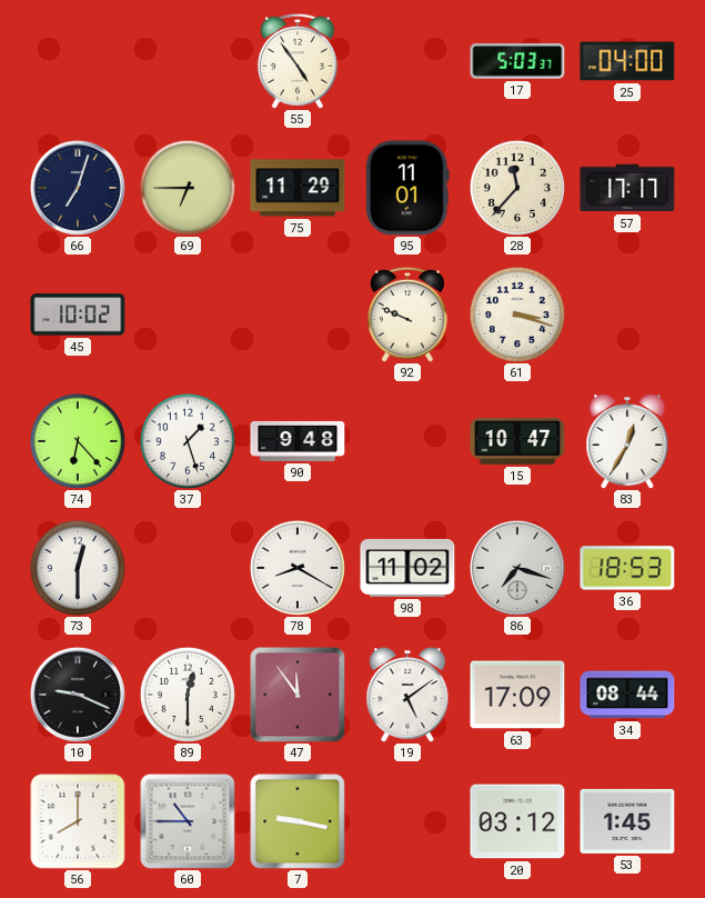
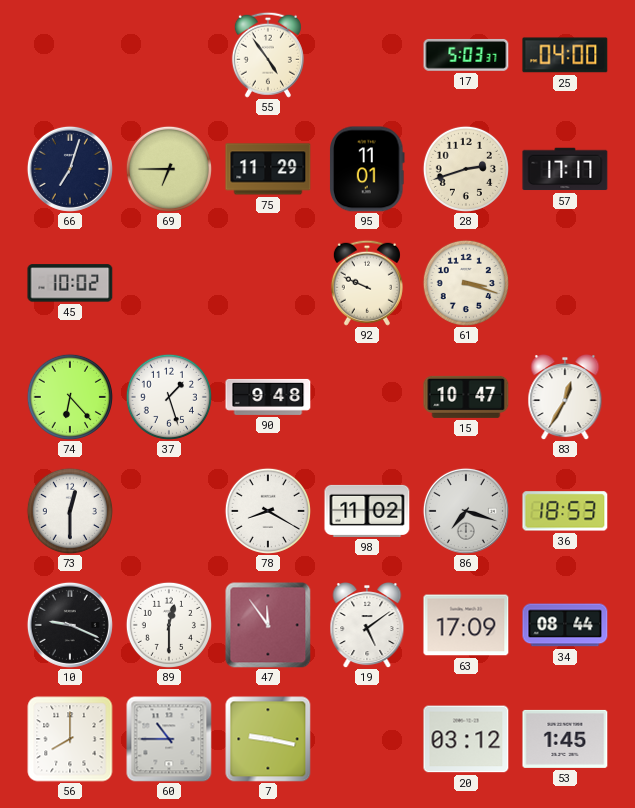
28: 11:37 -> 2:42 (466, 169)
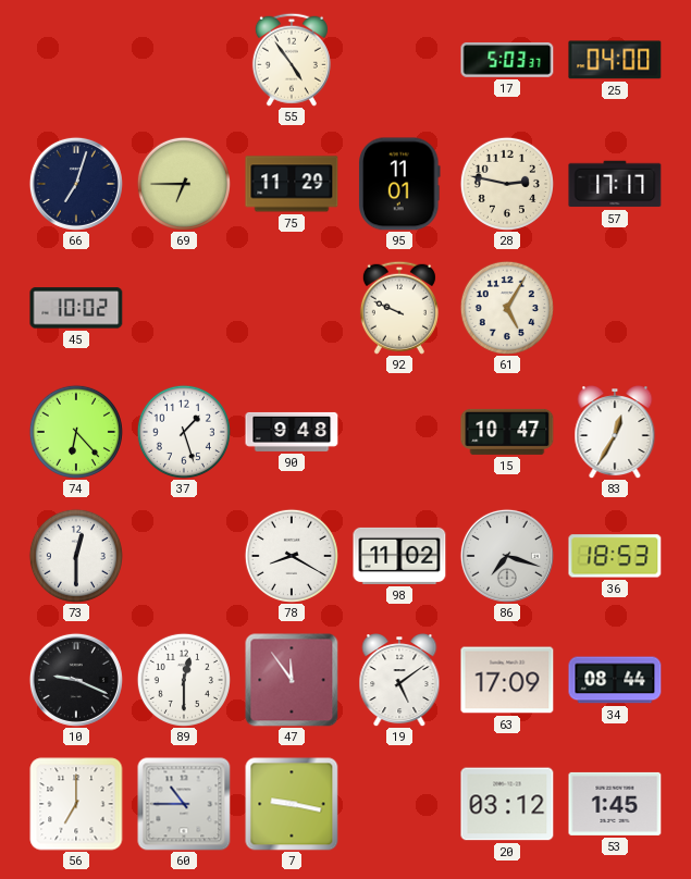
28: 2:42 -> 2:47 (507, 184)
61: 3:18 -> 5:05 (507, 308)
56: 8:00 -> 7:00 (76, 804)
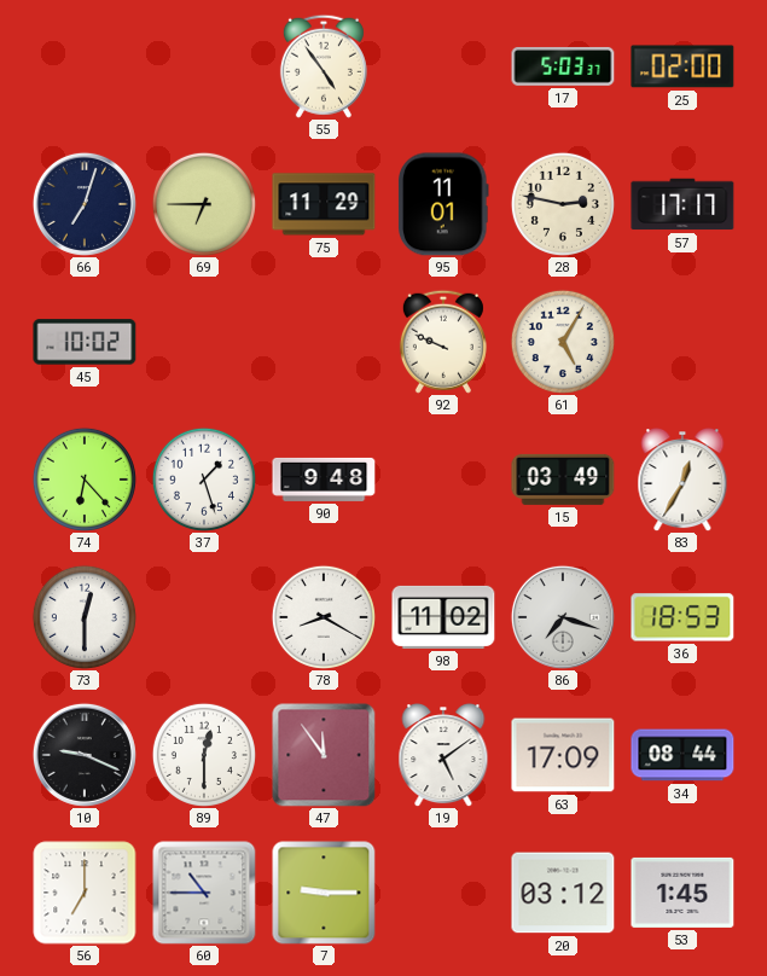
25: 04:00 -> 02:00 (682, 66)
15: 10:47 -> 03:49 (563, 480)
7: 9:17 -> 9:15 (324, 893)
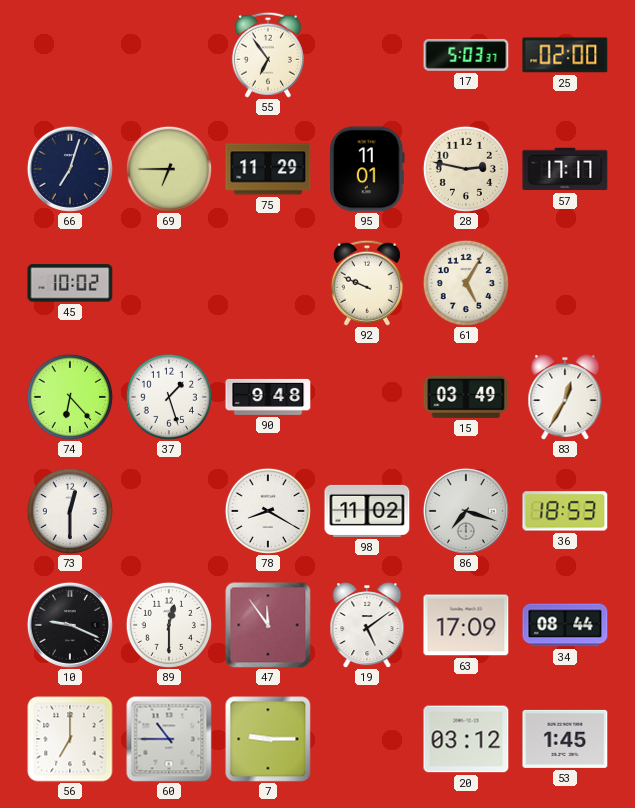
55: 4:54 -> 6:54 (268, 55)
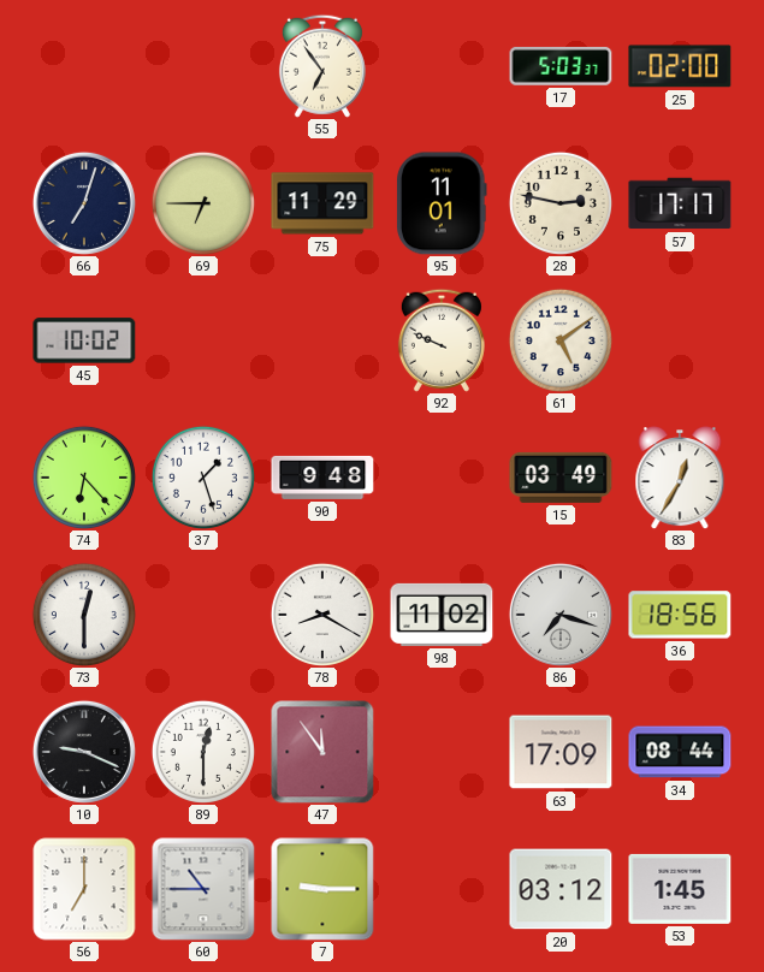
61: 5:05 -> 5:09 (561, 340)
36: 18:53 -> 18:56 (680, 615)
19: 5:09 -> none (367, 626)
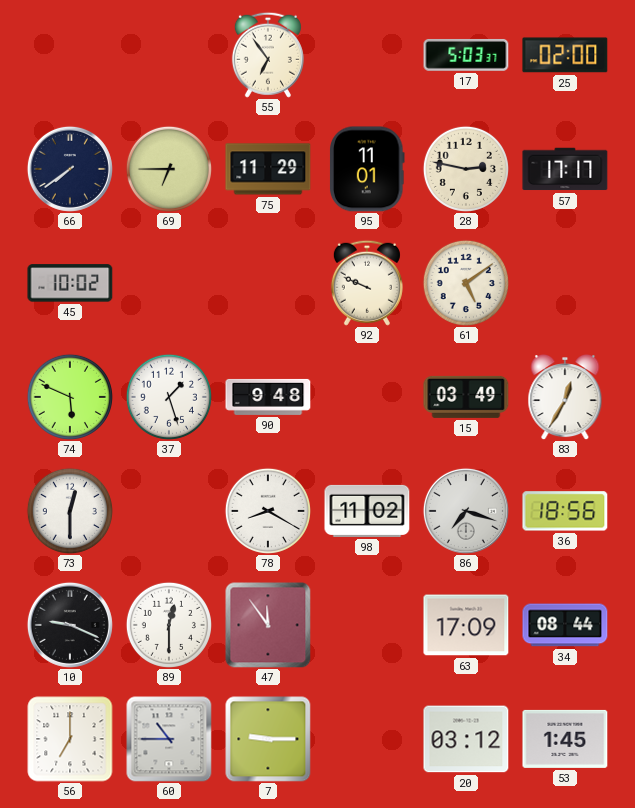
66: 7:03 -> 7:39 (70, 169)
74: 6:23 -> 5:49 (70, 397)
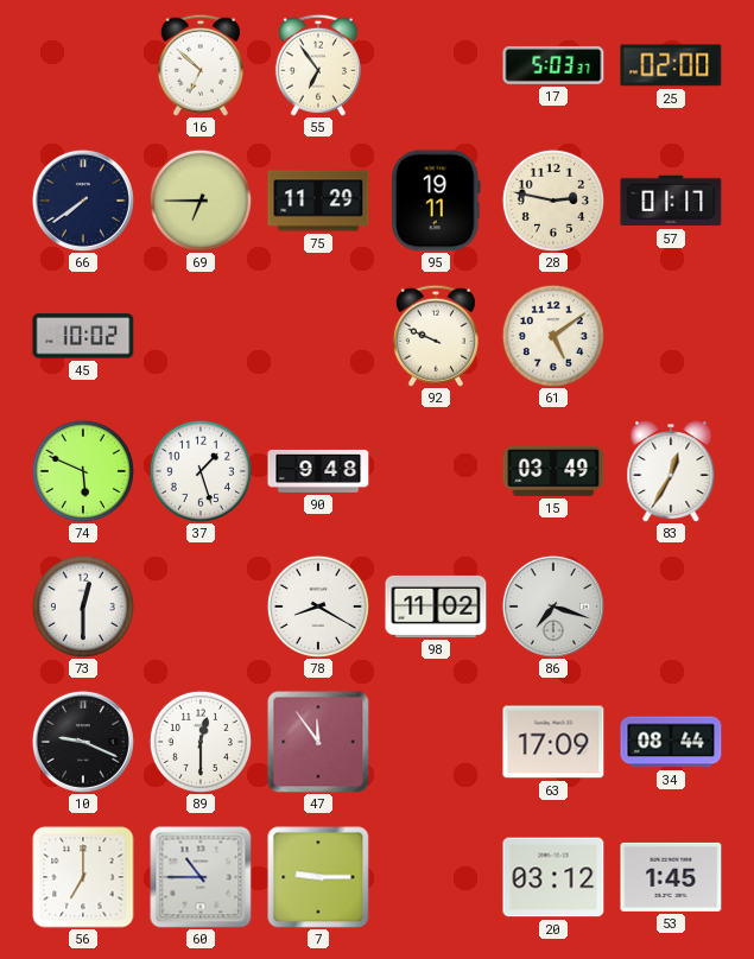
16: none -> 6:52 (201, 65)
95: 11:01 -> 19:11 (437, 201)
57: 17:17 -> 01:17 (671, 201)
36: 18:56 -> none (565, 511)
